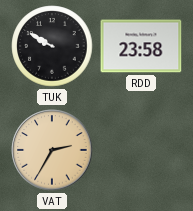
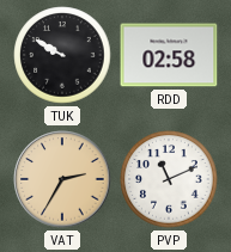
RDD: 23:58 -> 02:58 (169, 55)
PVP: none -> 11:11 (169, 179)
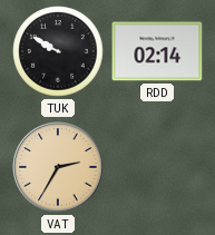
RDD: 02:58 -> 02:14 (157, 51)
PVP: 11:11 -> none (169, 179)
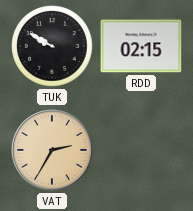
RDD: 02:14 -> 02:15 (141, 46)
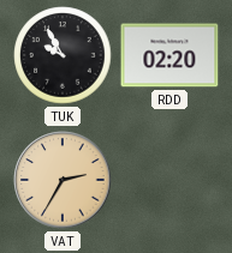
TUK: 9:50 -> 9:55 (63, 55)
RDD: 02:15 -> 02:20 (169, 55)
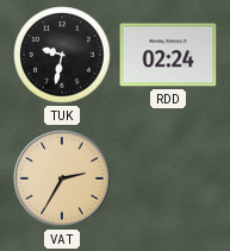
TUK: 9:55 -> 9:32 (62, 55)
RDD: 02:20 -> 02:24 (168, 55)
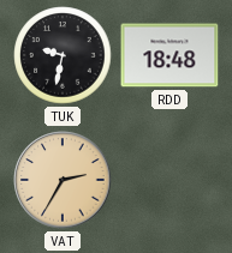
RDD: 02:24 -> 18:48 (169, 55)
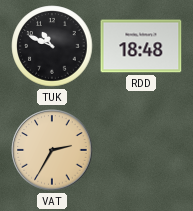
TUK: 9:32 -> 10:49 (52, 46)
